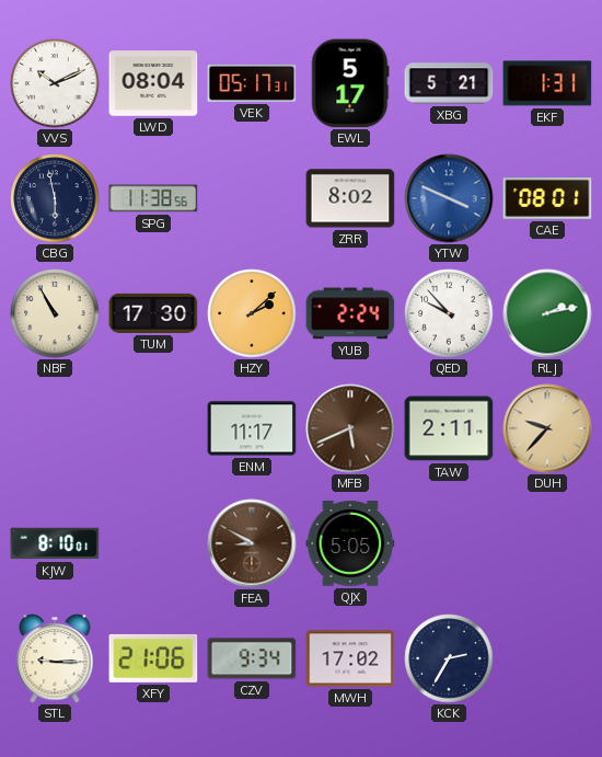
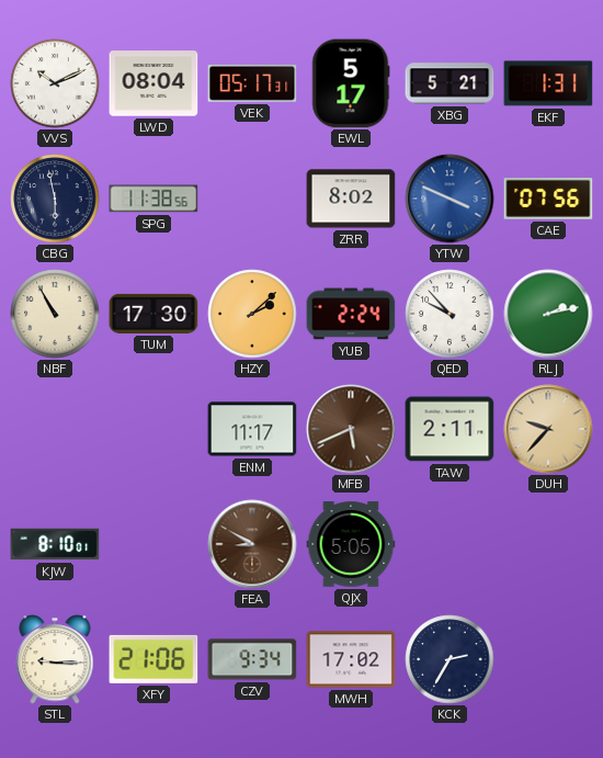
CAE: 08:01 -> 07:56 (548, 200)
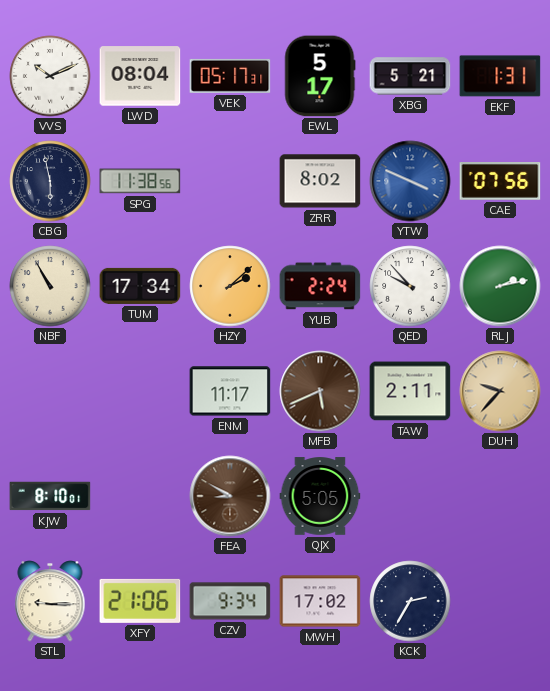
TUM: 17:30 -> 17:34 (140, 286)
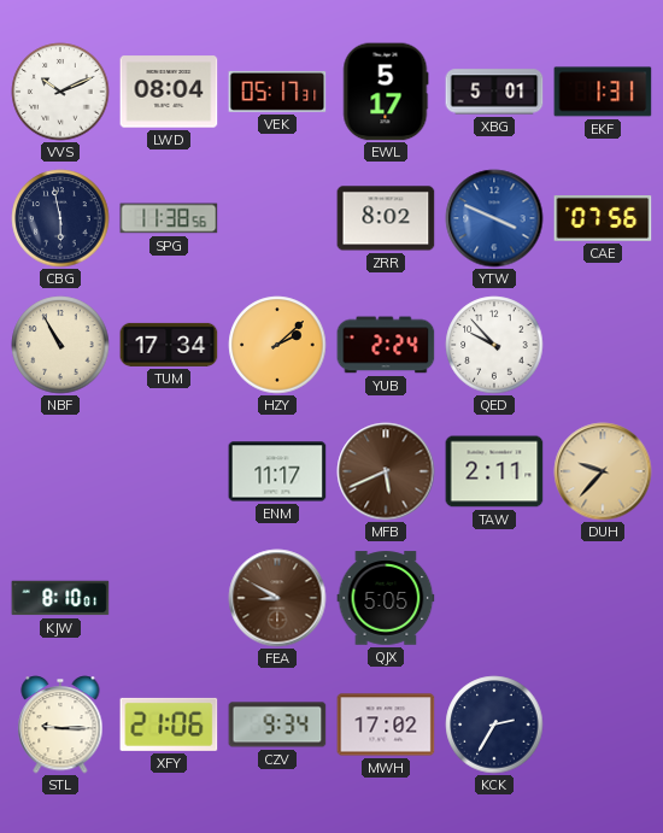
XBG: 5:21 -> 5:01 (494, 92)
RLJ: 2:13 -> none (500, 286)
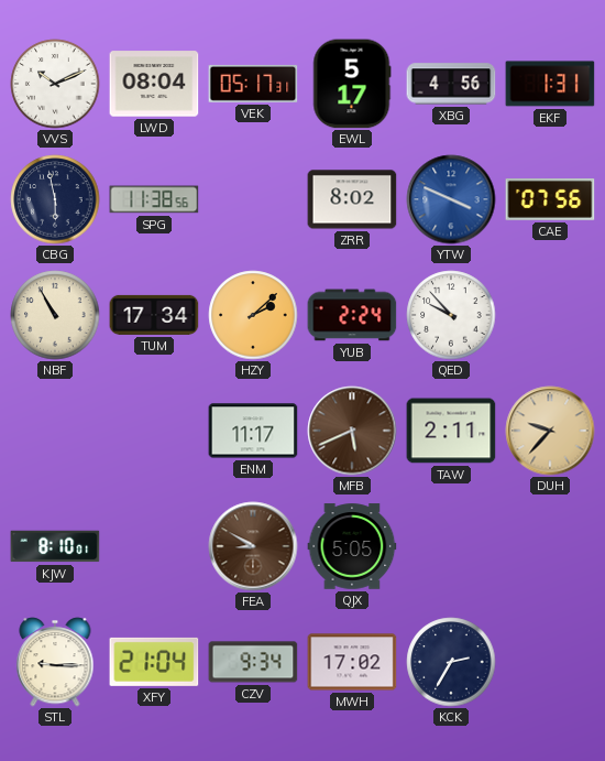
XBG: 5:01 -> 4:56 (451, 84)
XFY: 21:06 -> 21:04 (154, 662)
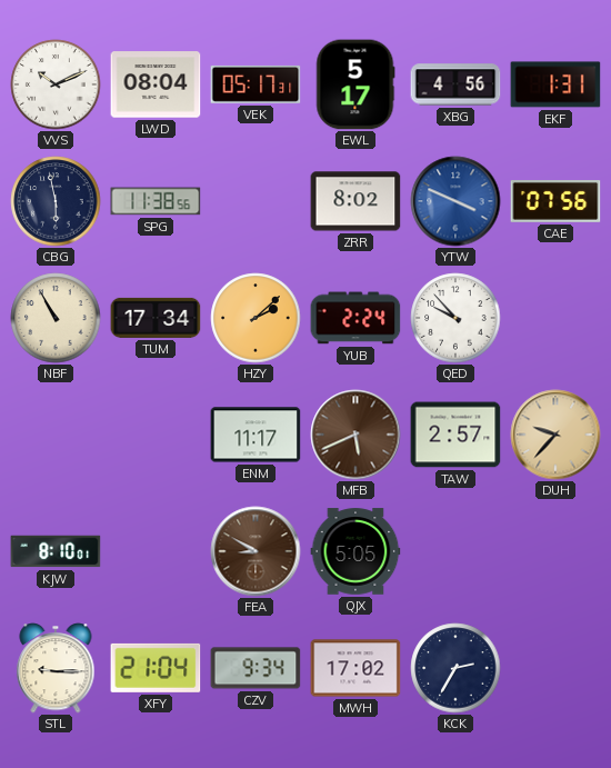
TAW: 2:11 -> 2:57 (455, 435)
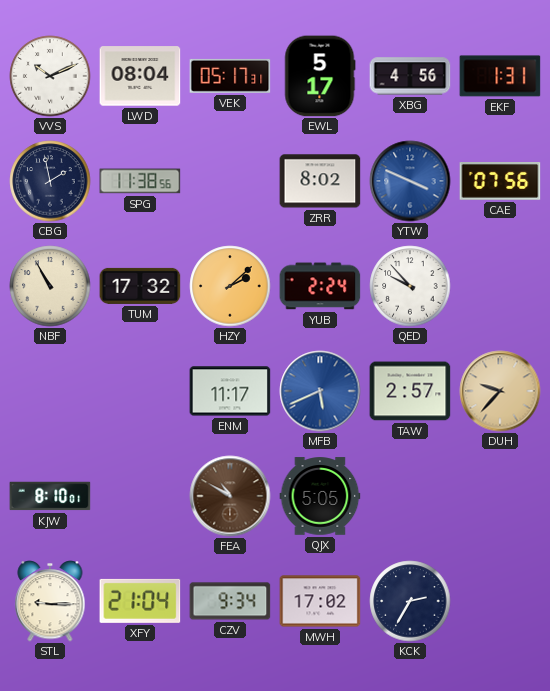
CBG: 5:58 -> 1:58 (50, 181)
TUM: 17:34 -> 17:32 (140, 286)
MFB dial: brown -> blue (320, 391)
FEA: 8:50 -> 10:50 (230, 496)
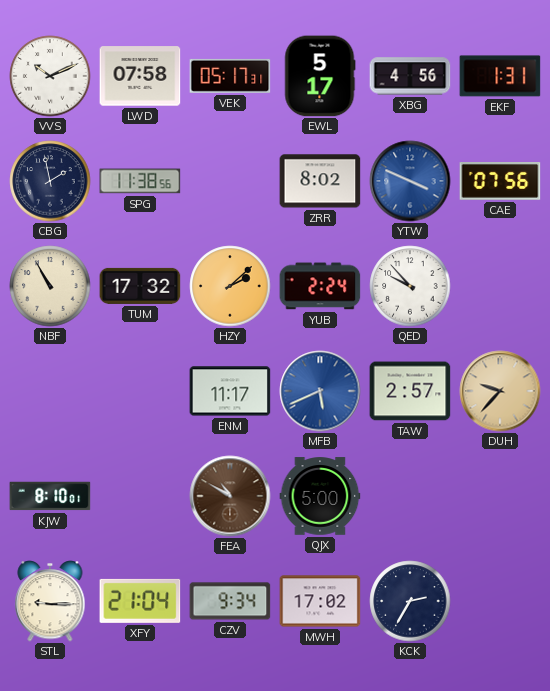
LWD: 08:04 -> 07:58 (140, 76)
QJX: 5:05 -> 5:00 (320, 496)
